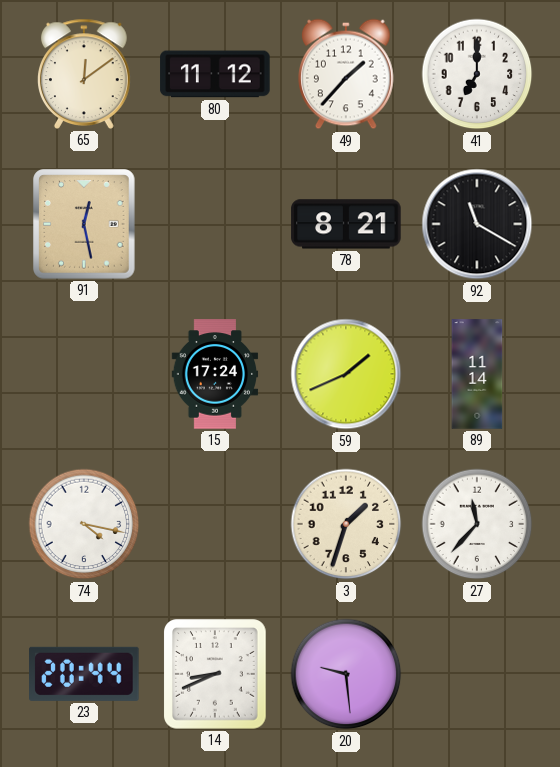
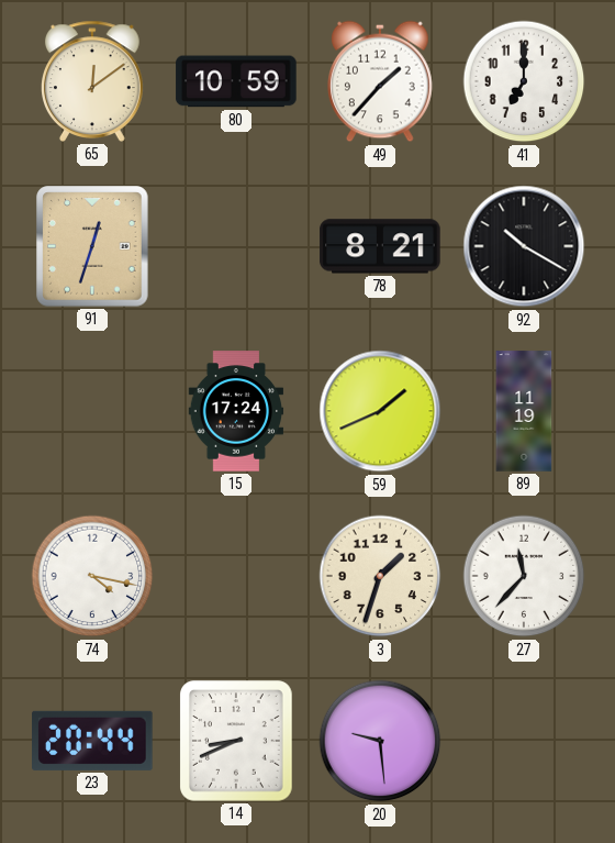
80: 11:12 -> 10:59 (236, 81)
91: 12:28 -> 12:33 (92, 246)
92: 11:20 -> 10:20 (524, 246)
89: 11:14 -> 11:19 (524, 411)
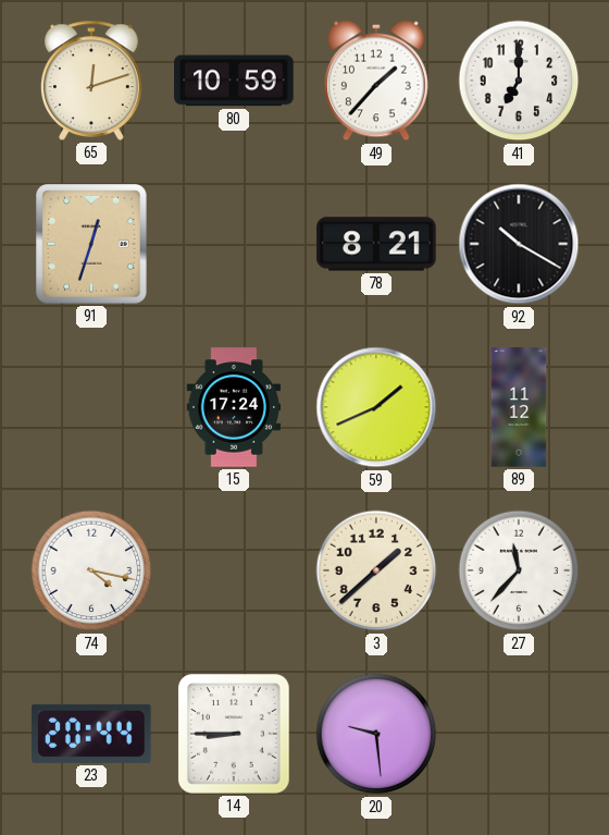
65: 12:09 -> 12:12 (92, 81)
89: 11:19 -> 11:12 (519, 407)
3: 1:33 -> 1:38 (376, 570)
14: 8:41 -> 8:45 (235, 734)
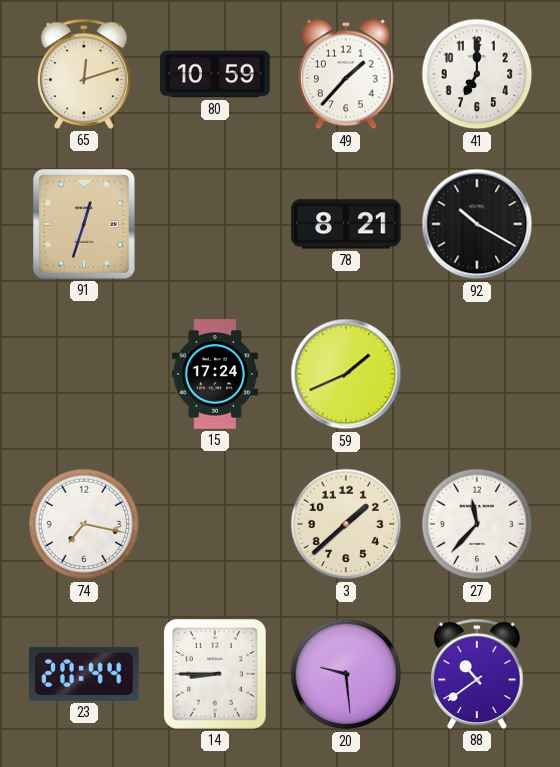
89: 11:12 -> none (519, 407)
74: 4:17 -> 7:17 (84, 524)
88: none -> 10:39 (478, 674)
